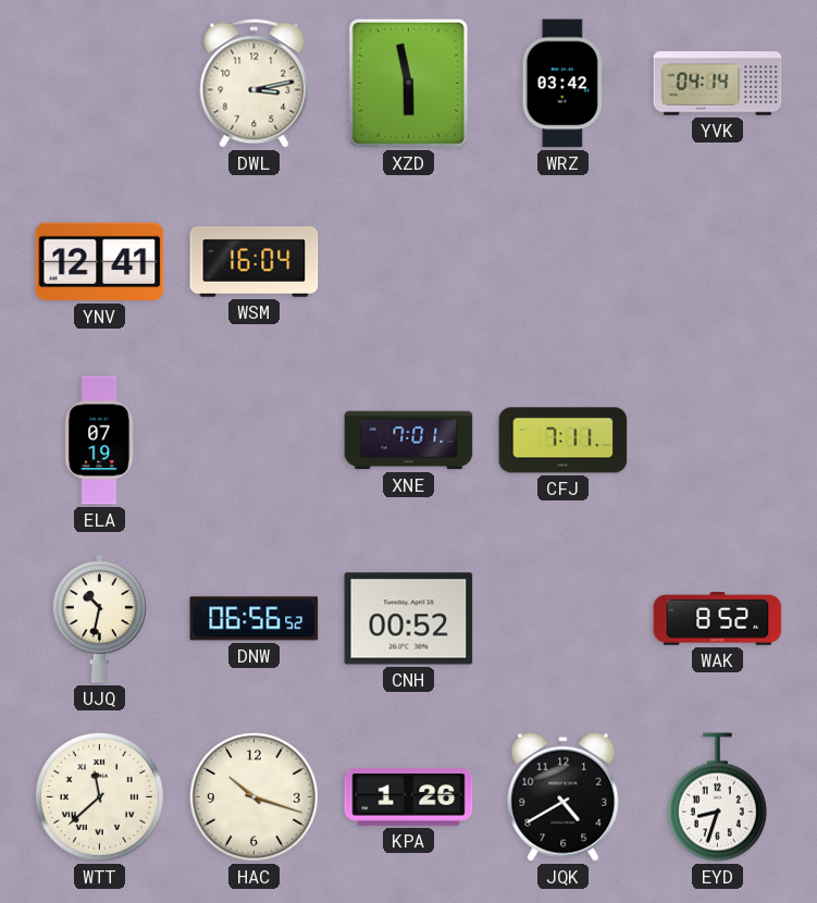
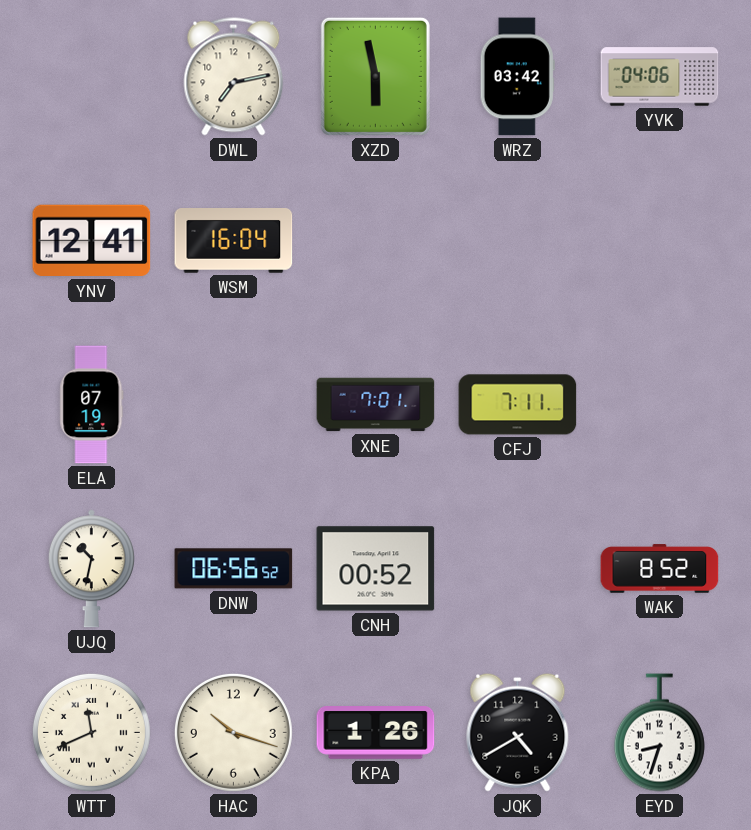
DWL: 3:13 -> 7:13 (234, 77)
YVK: 04:14 -> 04:06 (660, 77)
WTT: 11:38 -> 11:41 (91, 732)
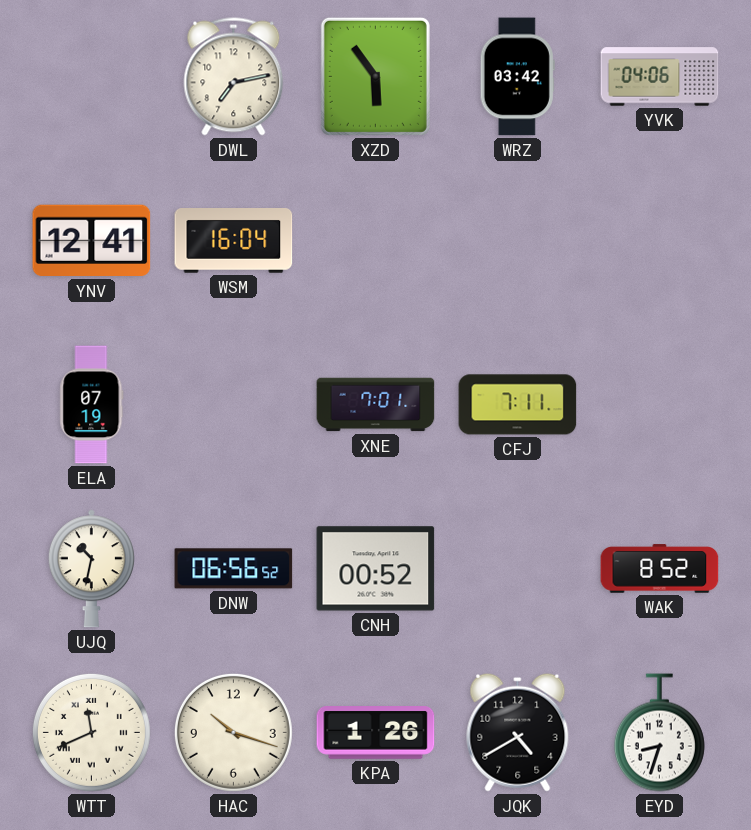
XZD: 5:58 -> 5:54 (375, 76)
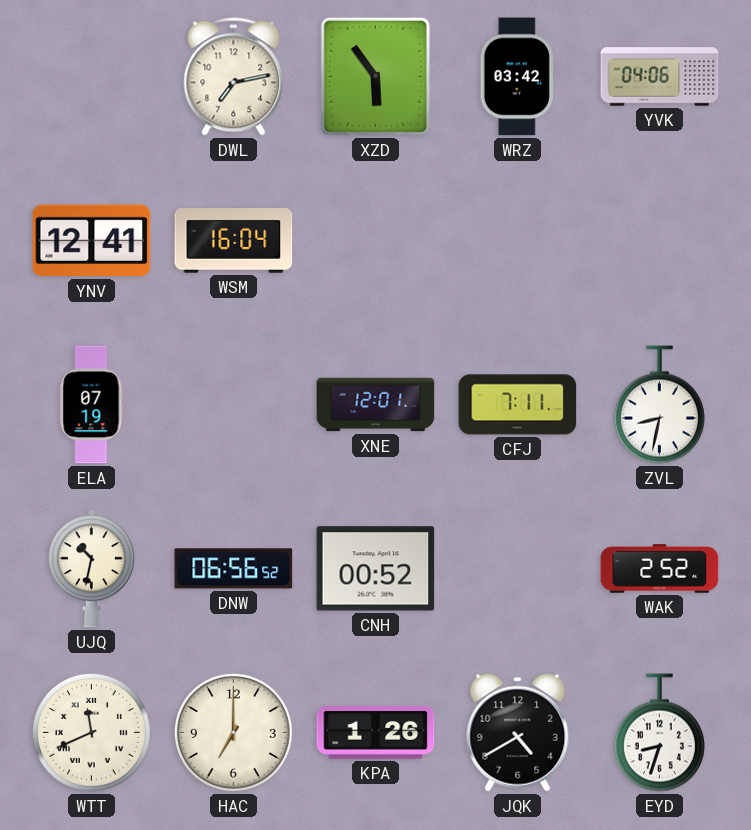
XNE: 7:01 -> 12:01 (376, 405)
ZVL: none -> 8:32 (659, 405)
WAK: 8:52 -> 2:52 (660, 569)
HAC: 10:18 -> 7:00 (233, 732)
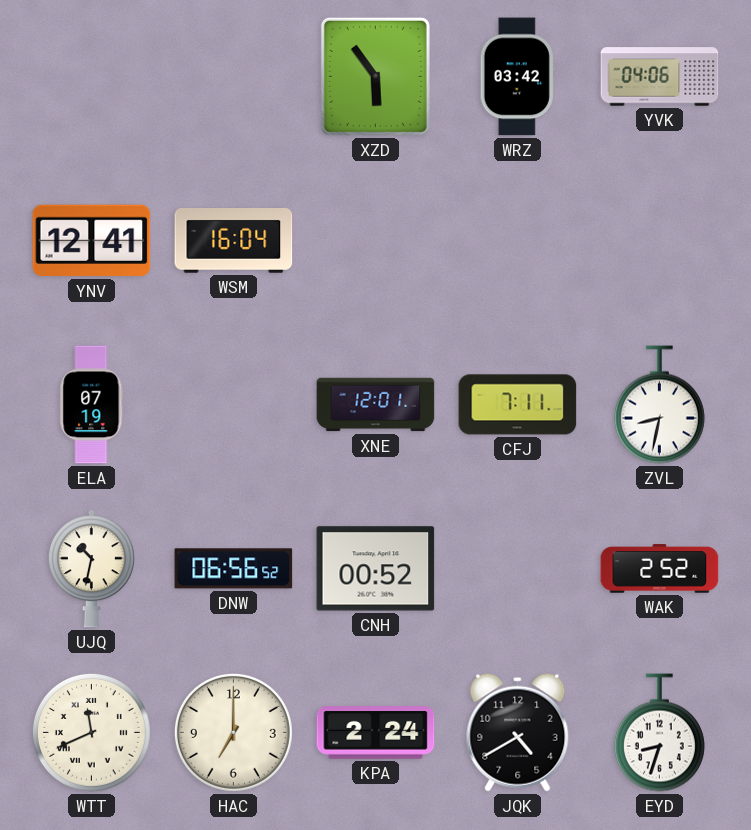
DWL: 7:13 -> none (234, 77)
KPA: 1:26 -> 2:24 (376, 733)
